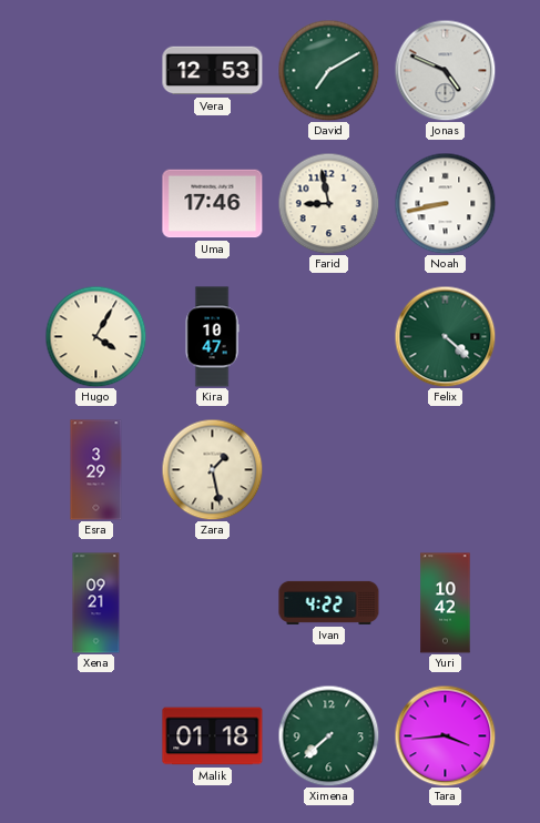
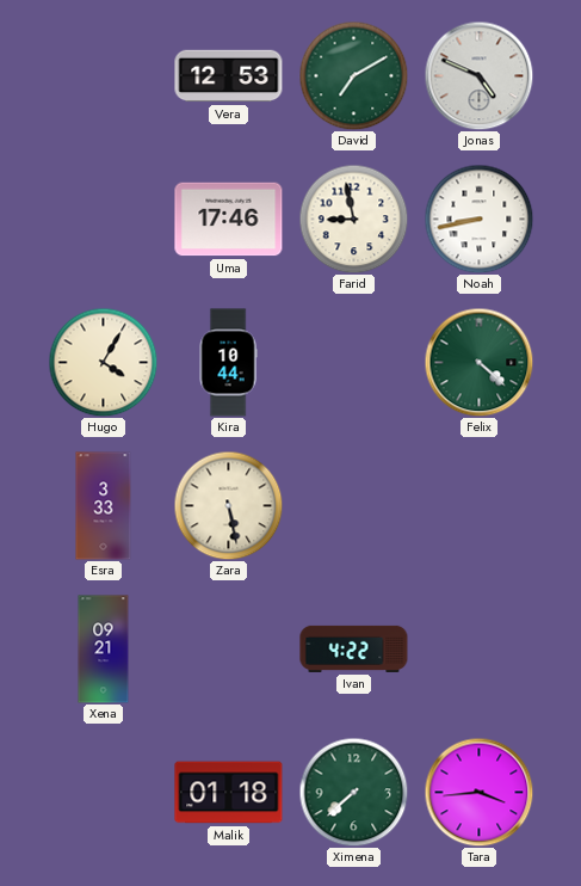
Kira: 10:47 -> 10:44 (228, 363)
Esra: 3:29 -> 3:33 (104, 506)
Zara: 1:28 -> 5:28 (228, 505)
Yuri: 10:42 -> none (446, 603)
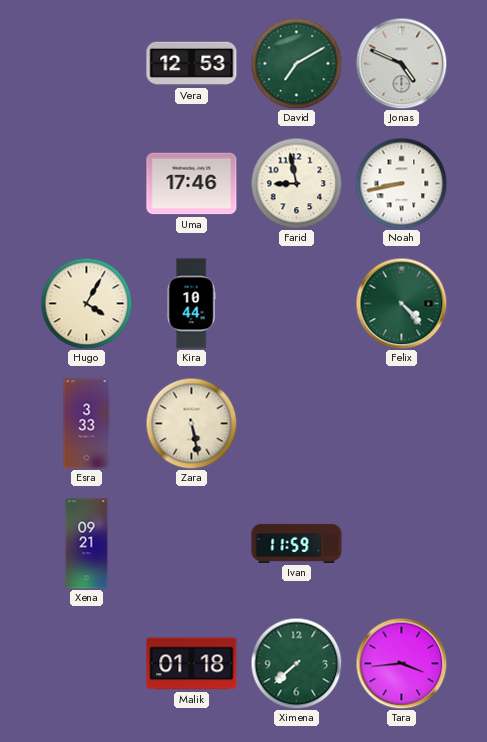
Felix: 4:22 -> 4:23 (401, 303)
Ivan: 4:22 -> 11:59 (297, 543)
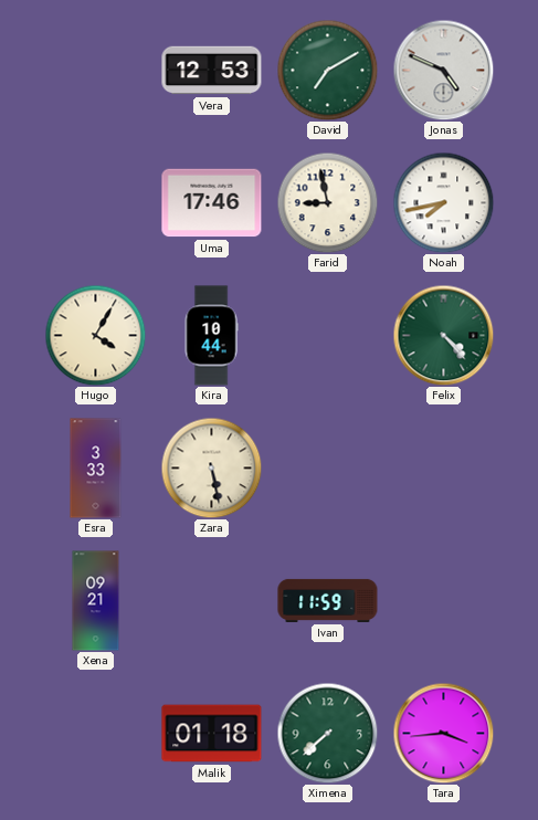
Noah: 8:43 -> 7:43 (443, 202)
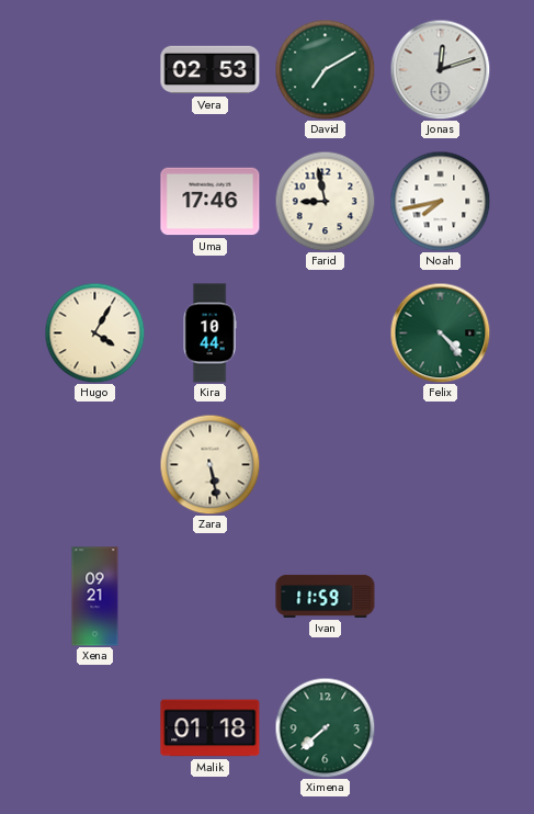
Vera: 12:53 -> 02:53 (211, 70)
Jonas: 4:49 -> 12:12 (440, 69)
Esra: 3:33 -> none (96, 469)
Tara: 3:44 -> none (443, 733)
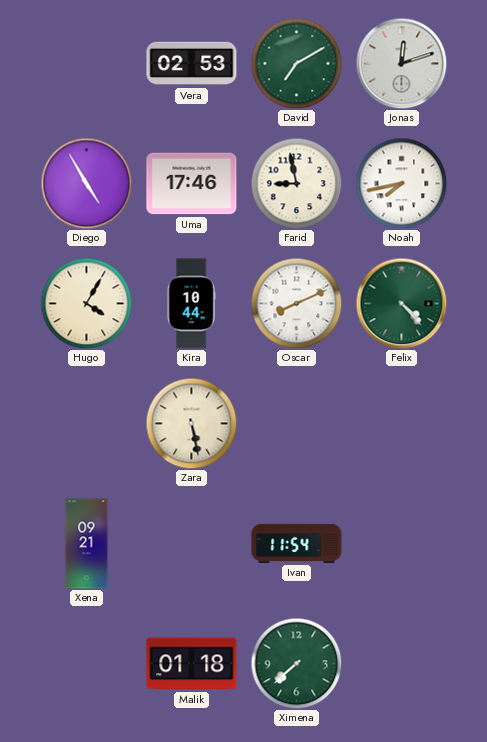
Diego: none -> 4:55 (86, 183)
Oscar: none -> 8:11 (296, 303)
Ivan: 11:59 -> 11:54 (297, 543)
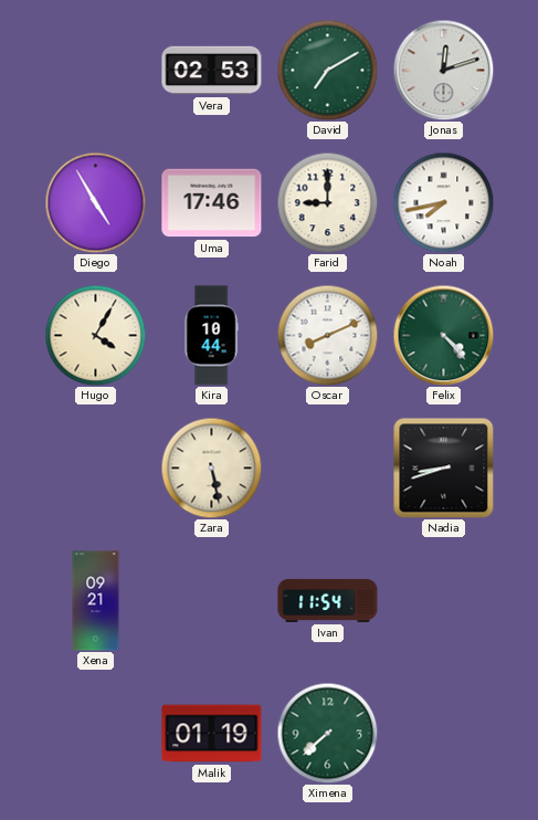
Farid: 8:58 -> 9:00 (327, 202)
Nadia: none -> 8:42 (443, 467)
Malik: 01:18 -> 01:19 (212, 734)
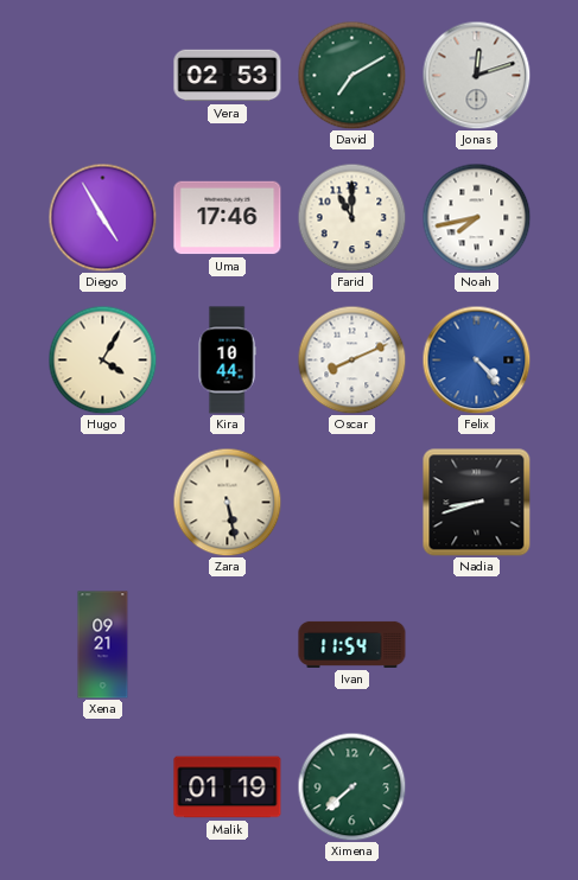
Farid: 9:00 -> 11:00 (351, 217)
Felix dial: green -> blue (476, 359)
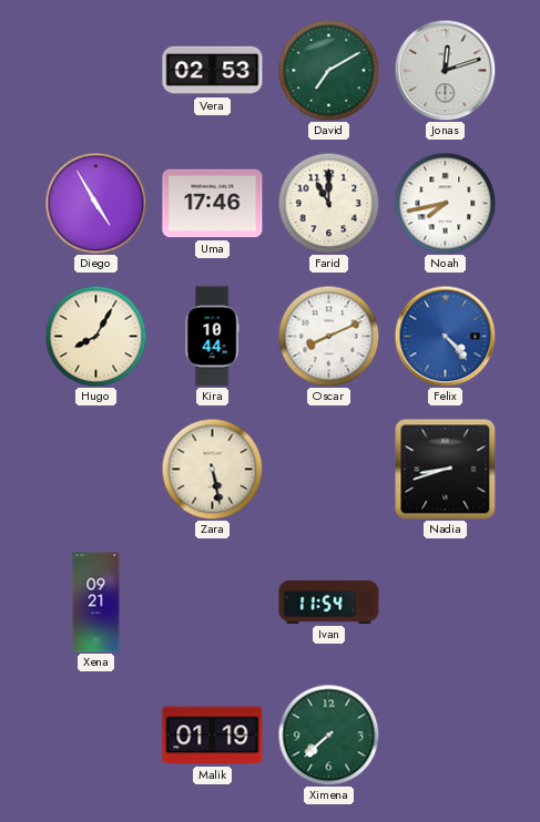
Hugo: 4:05 -> 8:05 (95, 336)
